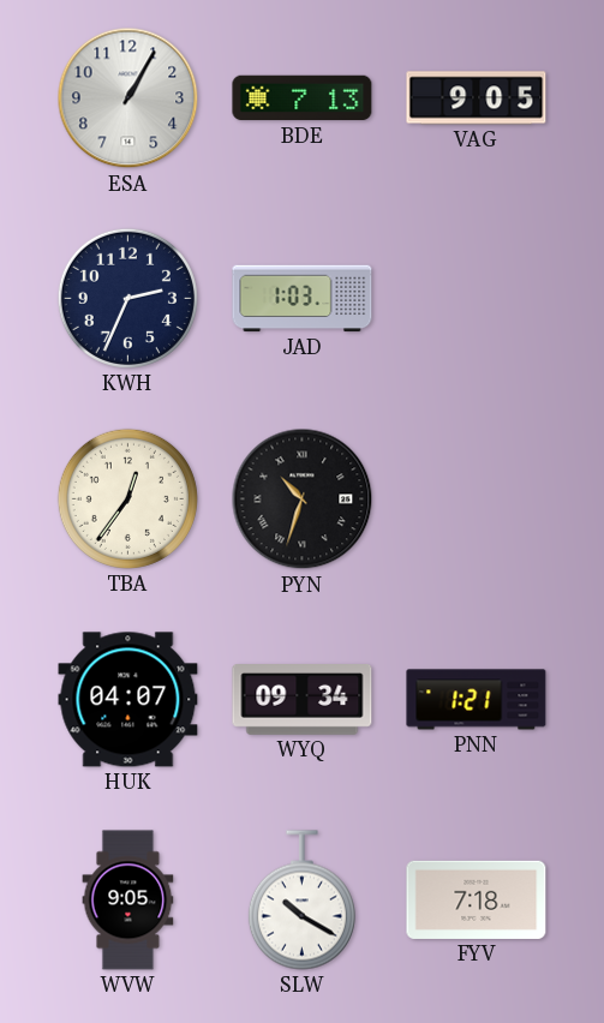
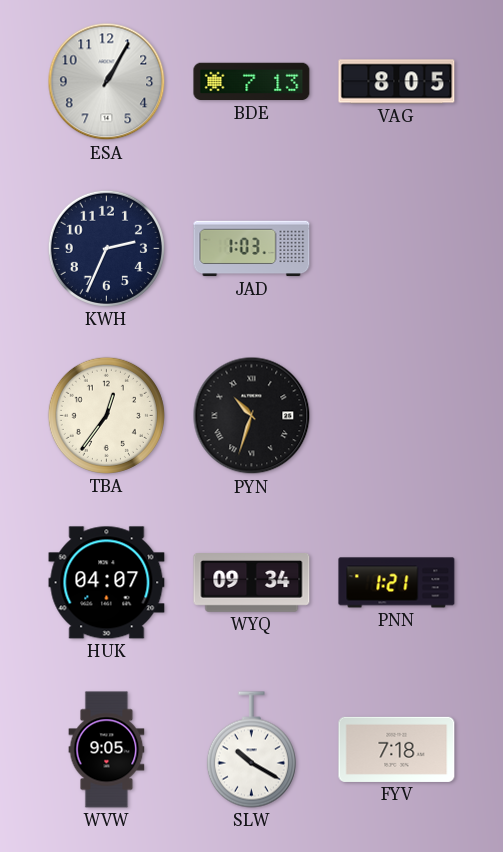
VAG: 9:05 -> 8:05 (397, 82)
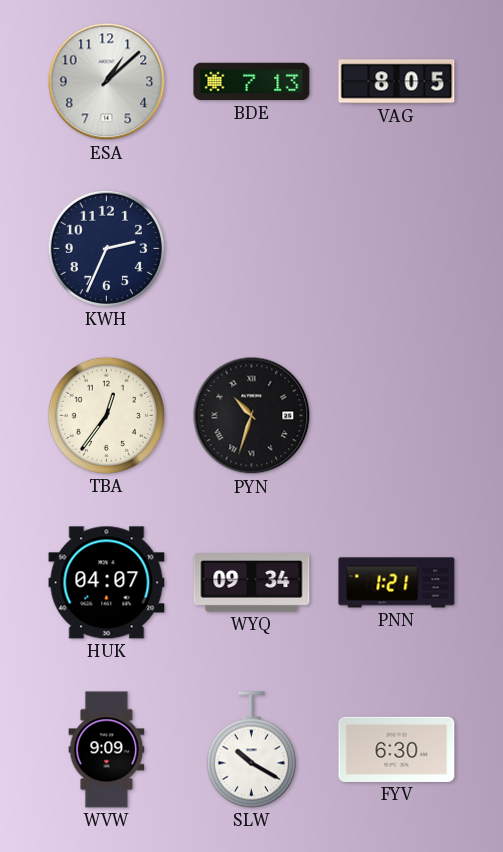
ESA: 1:05 -> 1:08 (107, 82)
JAD: 1:03 -> none (252, 249)
WVW: 9:05 -> 9:09 (107, 750)
FYV: 7:18 -> 6:30 (397, 749)
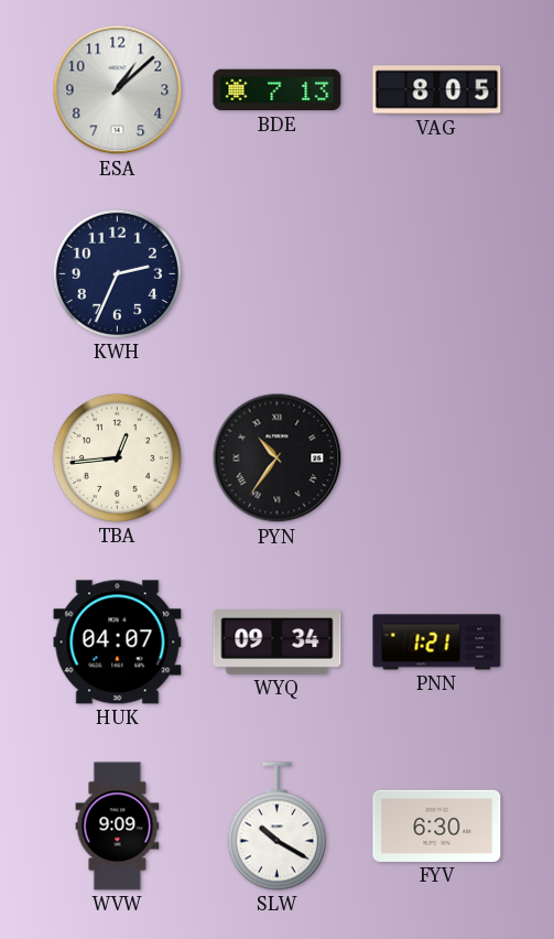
TBA: 12:36 -> 12:44 (117, 457)
PYN: 10:33 -> 10:36 (278, 458)
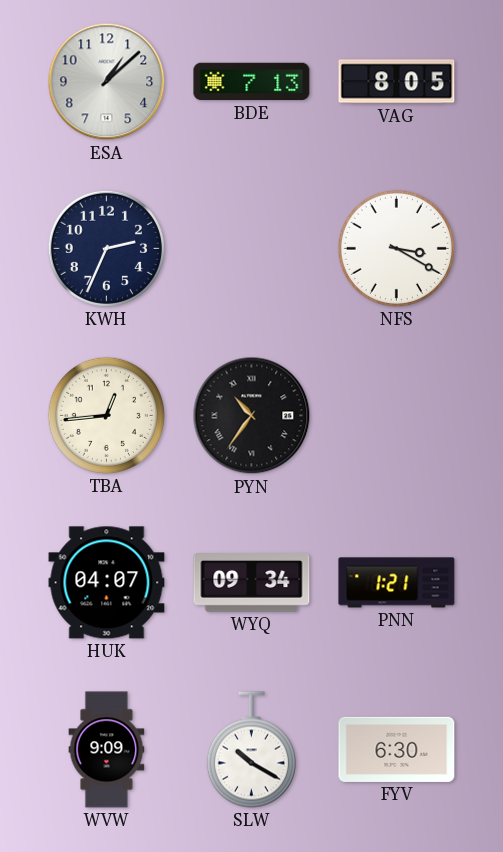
NFS: none -> 3:20 (396, 248)
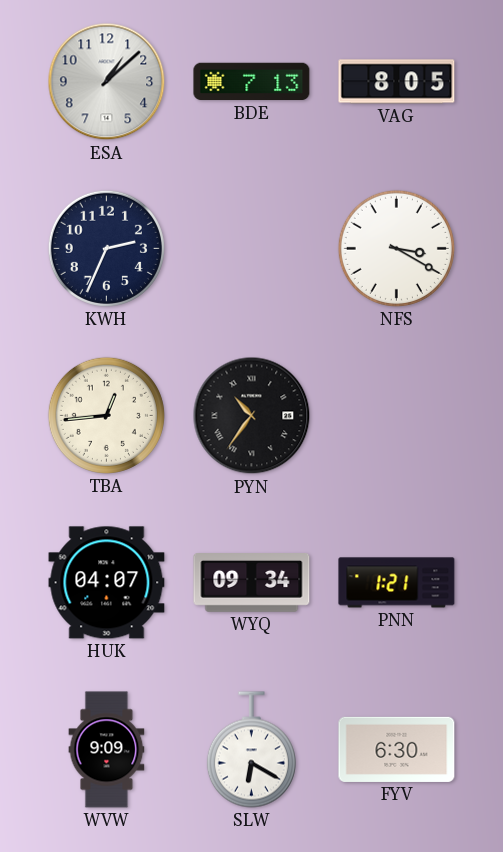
SLW: 10:20 -> 6:20 (251, 750)
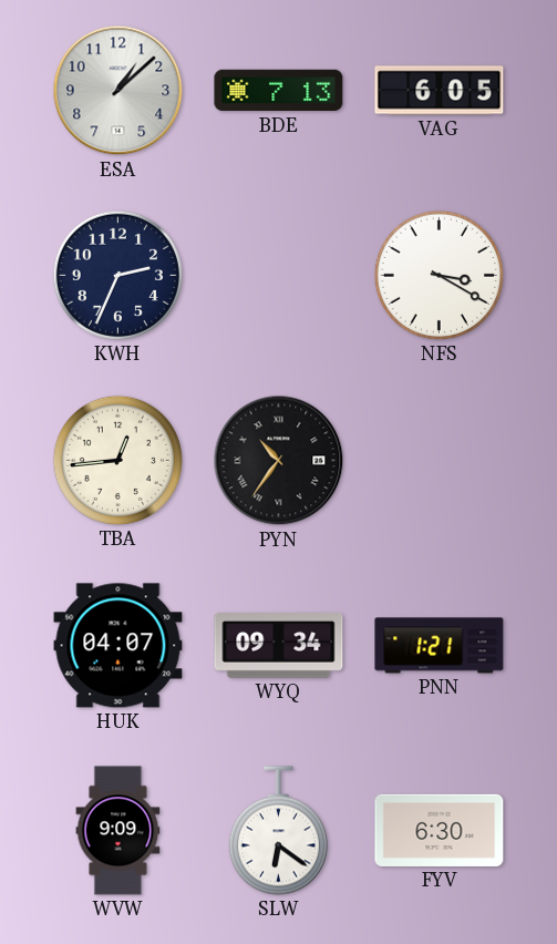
VAG: 8:05 -> 6:05 (440, 91)
SLW: 6:20 -> 6:21 (278, 831)
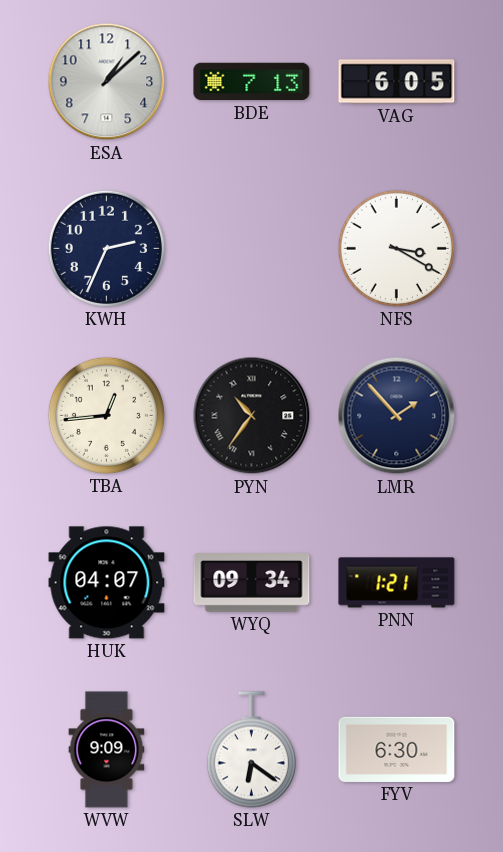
LMR: none -> 1:53 (397, 416)
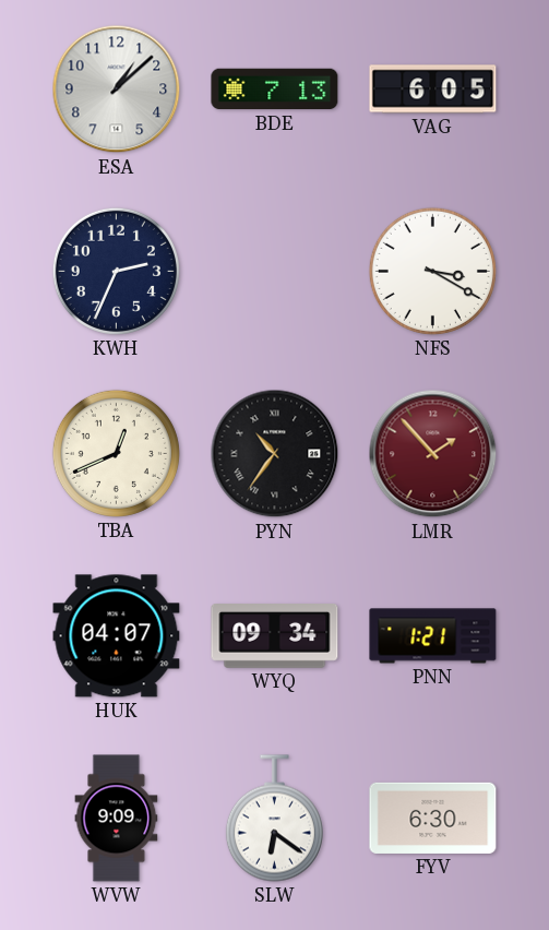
TBA: 12:44 -> 12:41 (116, 453)
LMR dial: navy -> burgundy (433, 454)
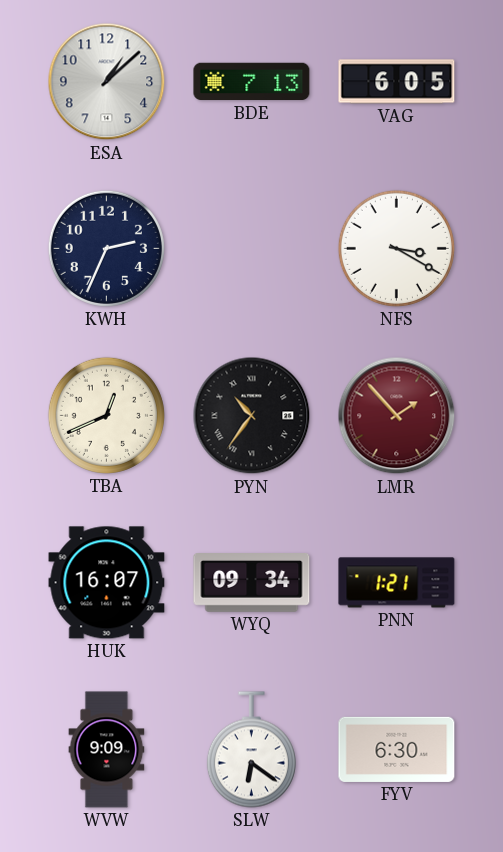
HUK: 04:07 -> 16:07 (107, 583)
